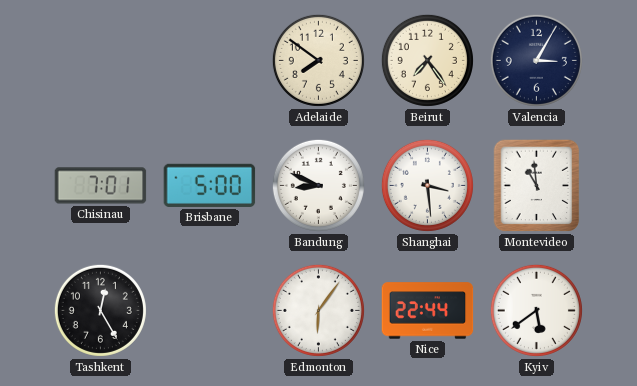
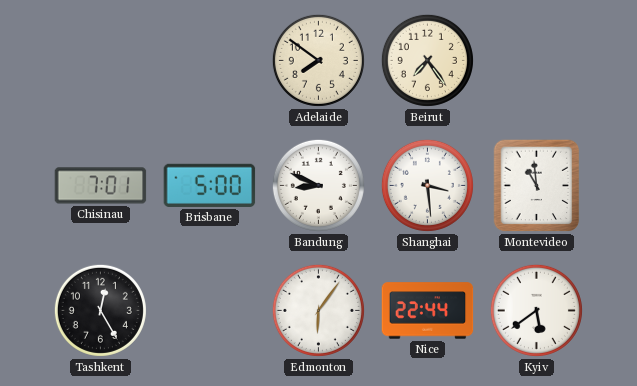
Valencia: 3:05 -> none (536, 60)
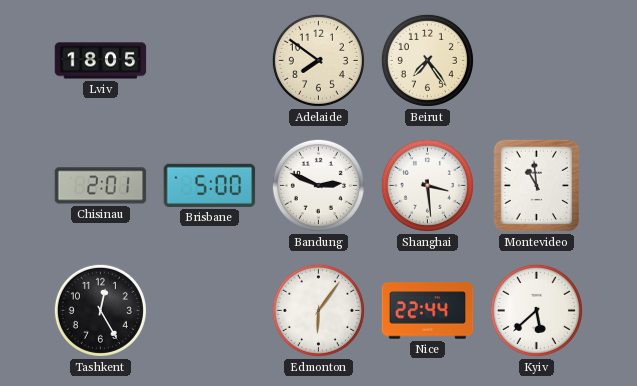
Lviv: none -> 18:05 (101, 61)
Chisinau: 7:01 -> 2:01 (101, 186)
Bandung: 8:49 -> 2:49 (318, 185)
Kyiv: 5:39 -> 5:38 (536, 310)
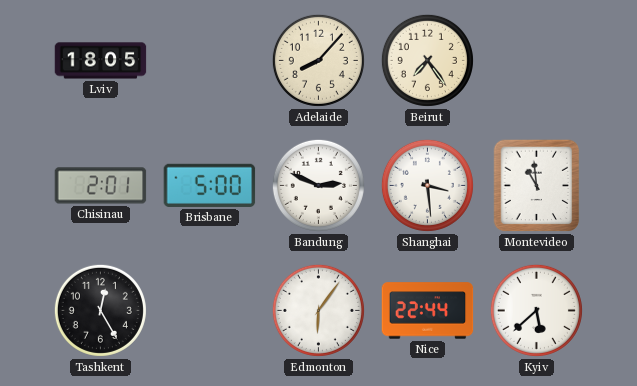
Adelaide: 7:51 -> 8:07 (318, 60)
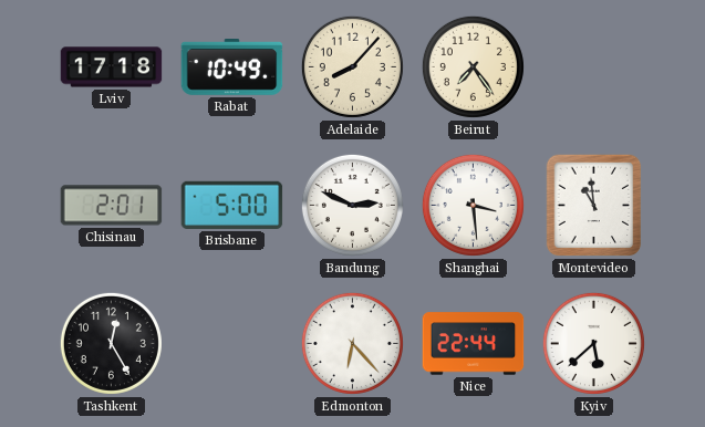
Lviv: 18:05 -> 17:18 (112, 67)
Rabat: none -> 10:49 (232, 67)
Edmonton: 6:06 -> 6:23 (352, 343)
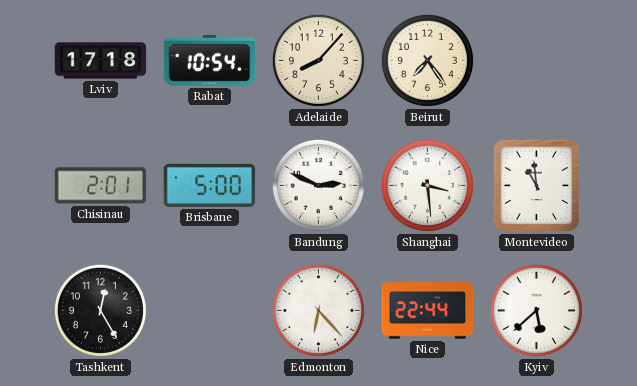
Rabat: 10:49 -> 10:54 (210, 61)
